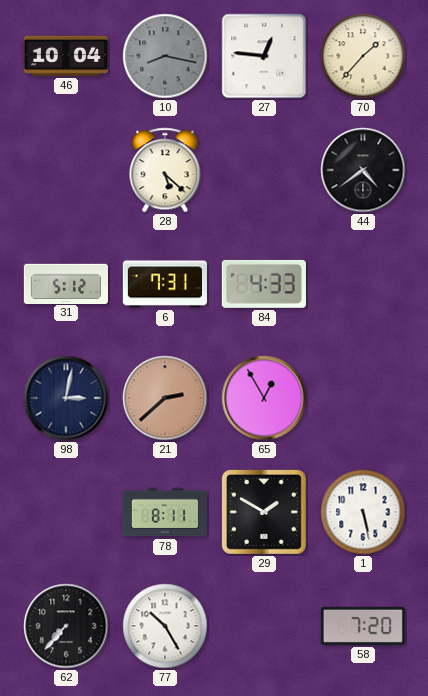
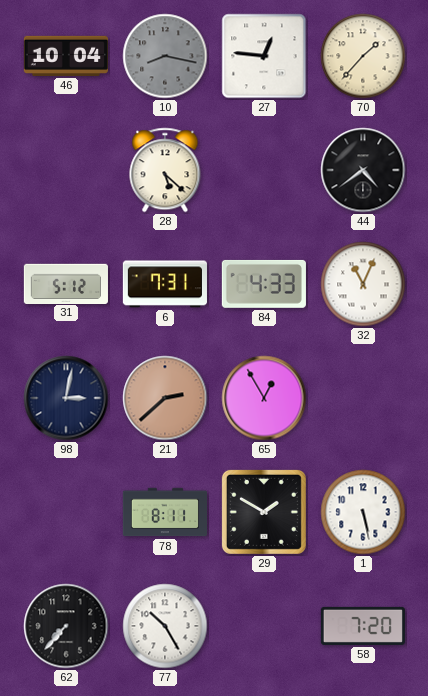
32: none -> 11:04 (363, 284)
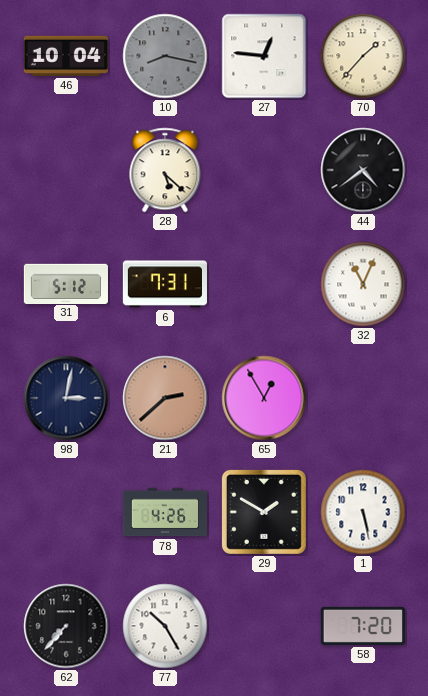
84: 4:33 -> none (264, 284)
78: 8:11 -> 4:26 (164, 512)
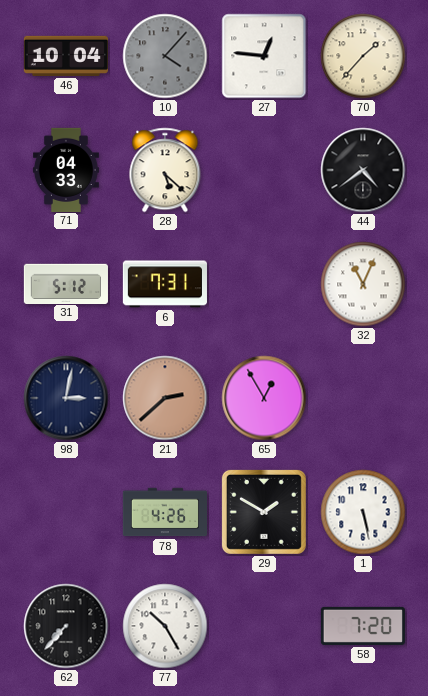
10: 8:17 -> 4:07 (165, 56)
71: none -> 04:33 (66, 169)
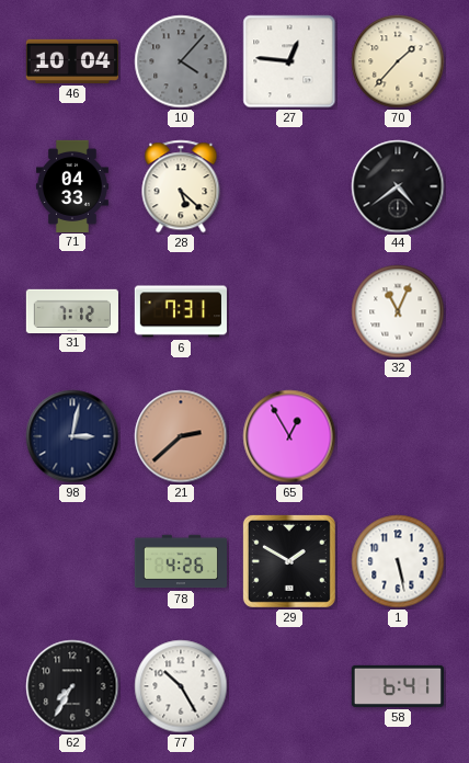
31: 5:12 -> 7:12 (71, 310)
62: 7:37 -> 7:35 (72, 686)
58: 7:20 -> 6:41 (398, 686)
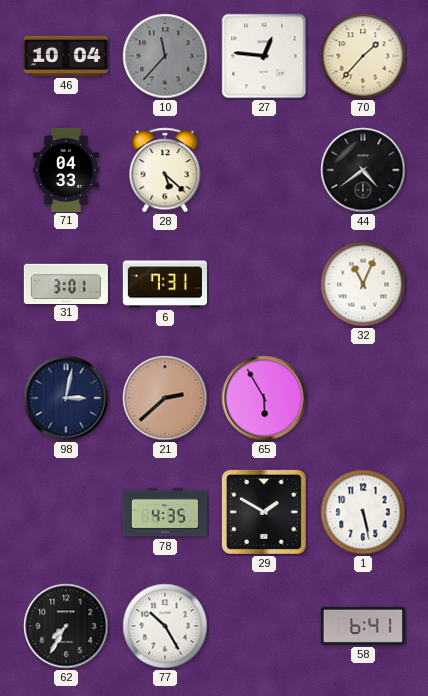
10: 4:07 -> 11:37 (165, 56)
31: 7:12 -> 3:01 (65, 283)
65: 12:55 -> 5:55 (264, 398)
78: 4:26 -> 4:35 (164, 512)
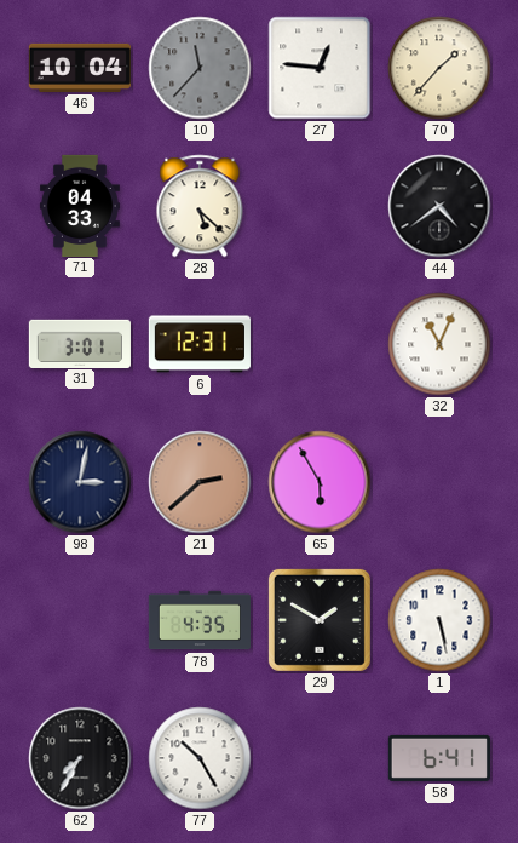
6: 7:31 -> 12:31 (200, 344)
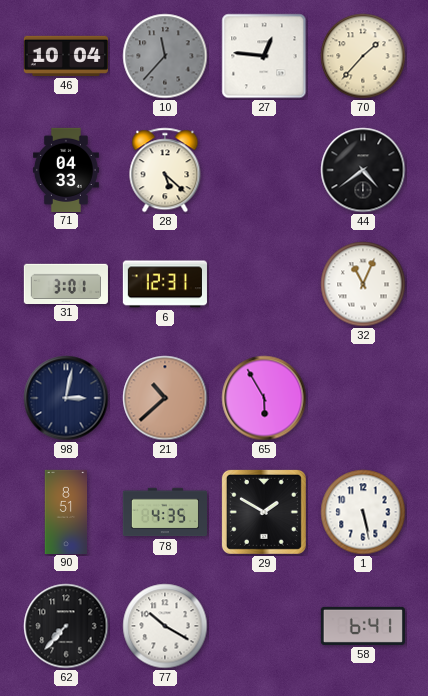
21: 2:38 -> 10:38 (165, 398)
90: none -> 8:51 (66, 511)
62: 7:35 -> 7:37 (66, 626)
77: 10:25 -> 10:20 (165, 626)
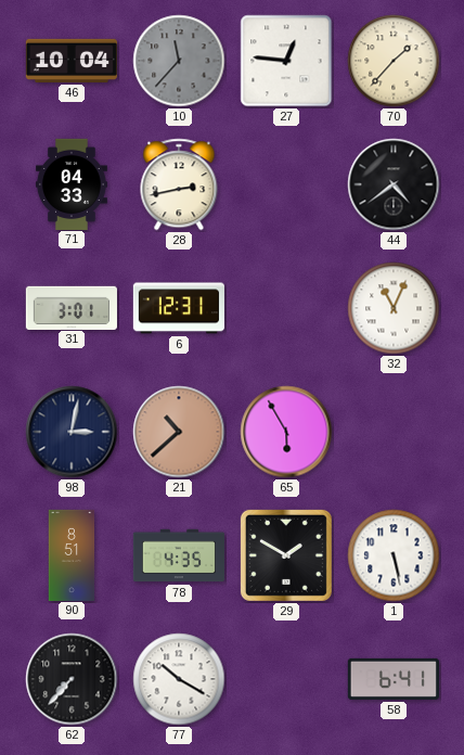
28: 5:22 -> 2:43 (179, 184)
